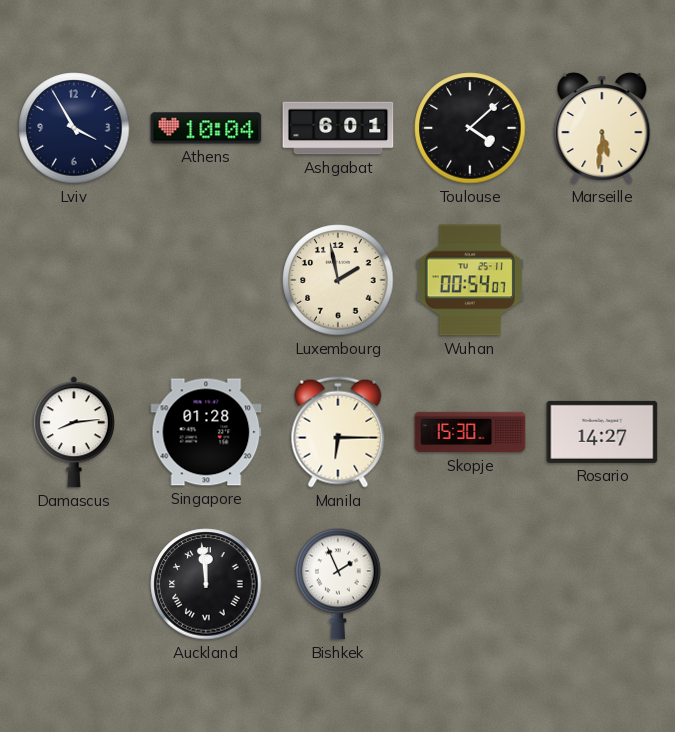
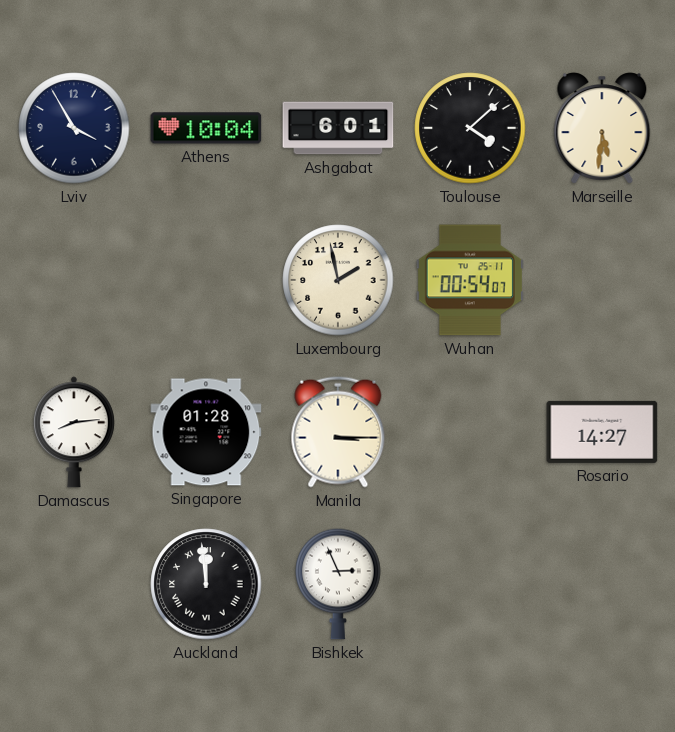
Manila: 6:15 -> 3:15 (338, 432)
Skopje: 15:30 -> none (470, 432)
Bishkek: 1:56 -> 2:56 (338, 584)
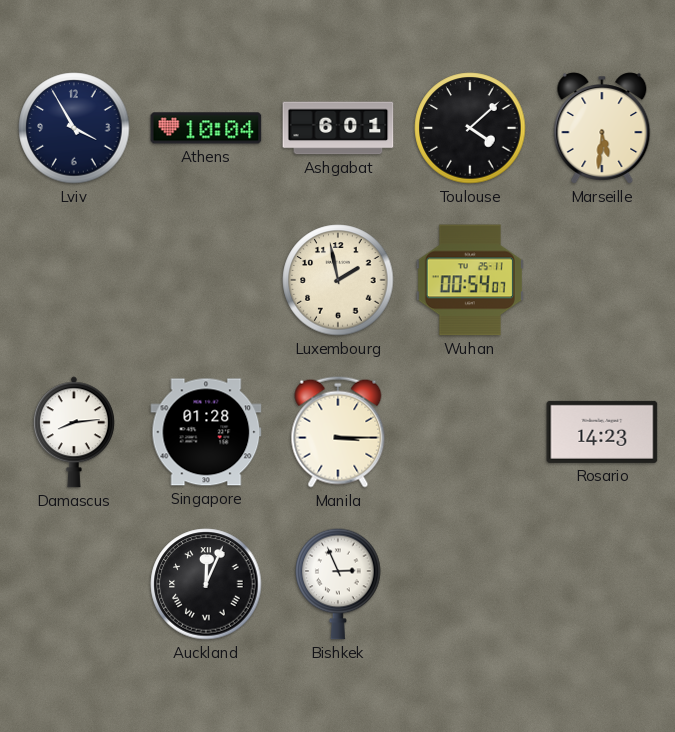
Rosario: 14:27 -> 14:23 (602, 432)
Auckland: 11:59 -> 12:04 (206, 584)
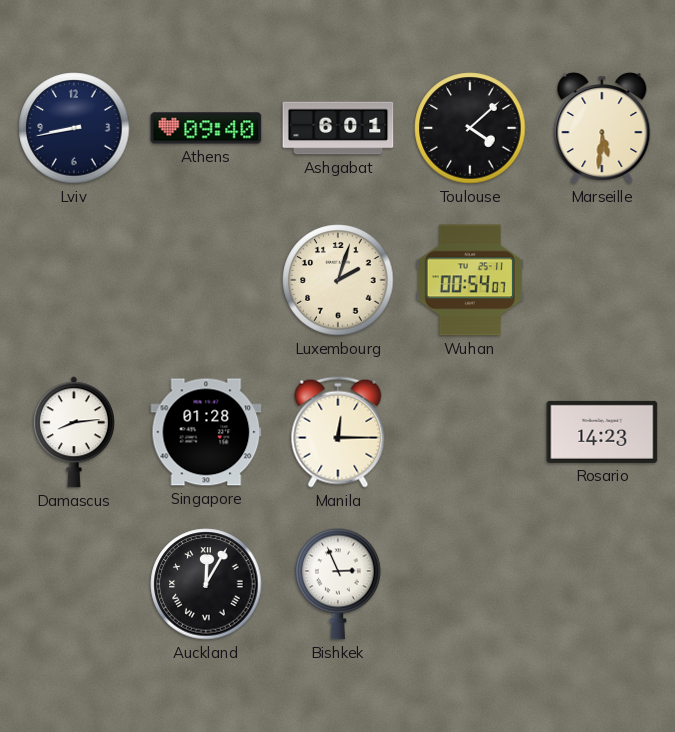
Lviv: 3:55 -> 8:43 (74, 128)
Athens: 10:04 -> 09:40 (206, 128)
Luxembourg: 1:58 -> 2:03 (338, 280)
Manila: 3:15 -> 12:15 (338, 432)
Auckland: 12:04 -> 12:05 (206, 584)
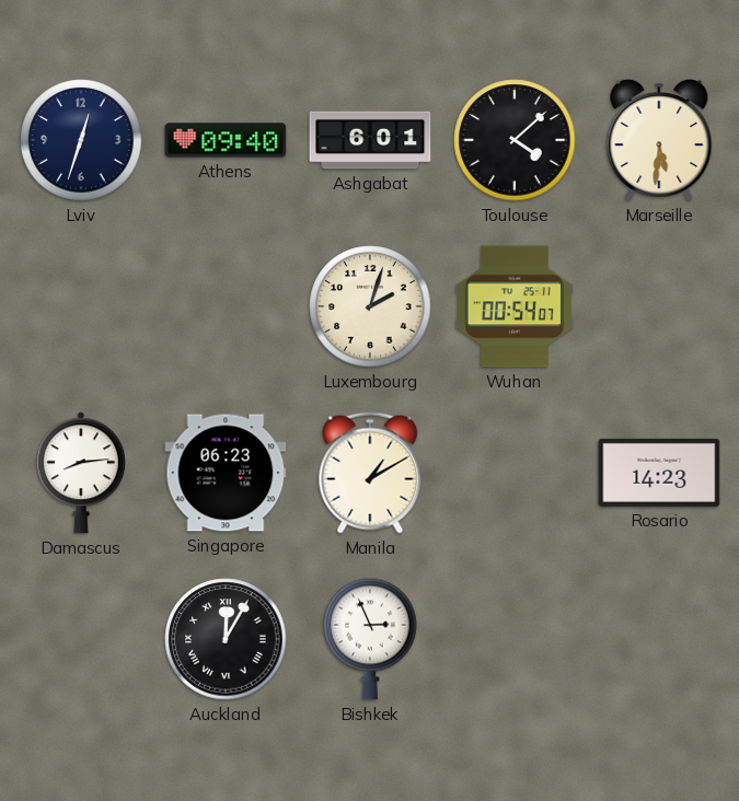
Lviv: 8:43 -> 12:33 (81, 140)
Singapore: 01:28 -> 06:23 (226, 473)
Manila: 12:15 -> 1:10 (370, 473)
